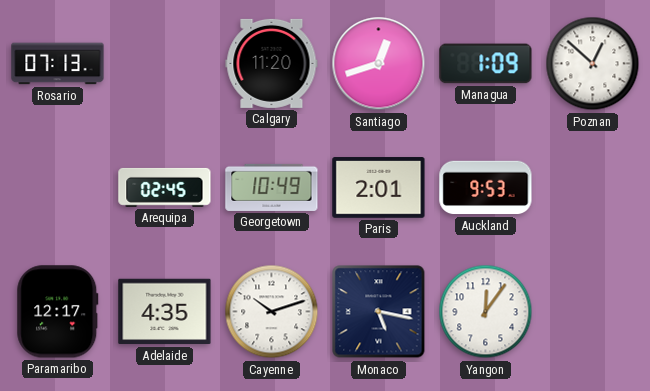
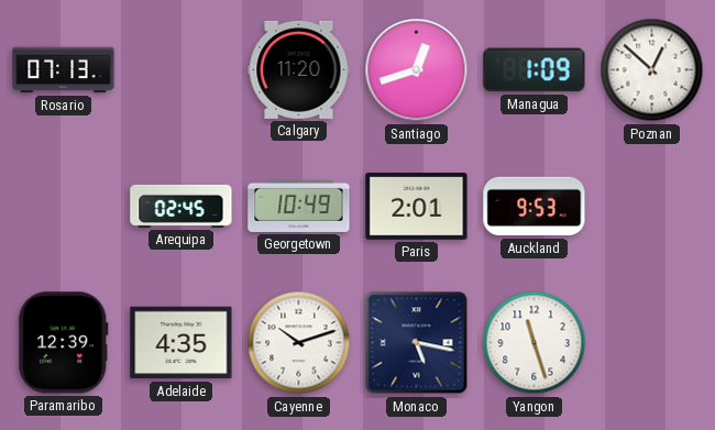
Paramaribo: 12:17 -> 12:39 (64, 343)
Yangon: 12:06 -> 11:27 (535, 343)
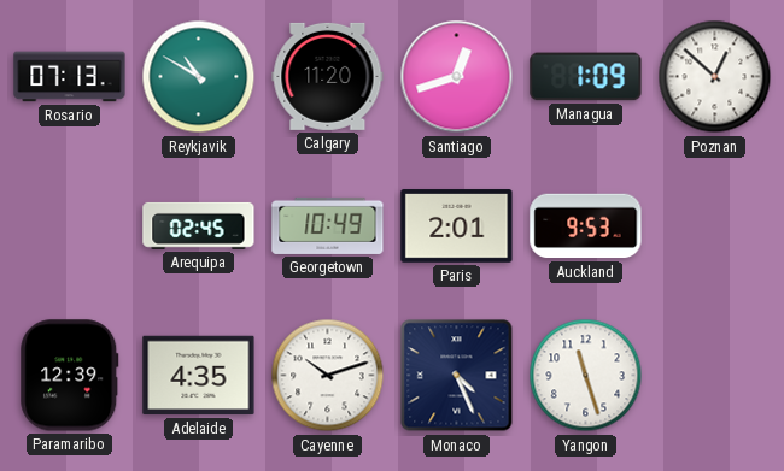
Reykjavik: none -> 10:50 (199, 77)
Monaco: 5:17 -> 4:26 (457, 376)
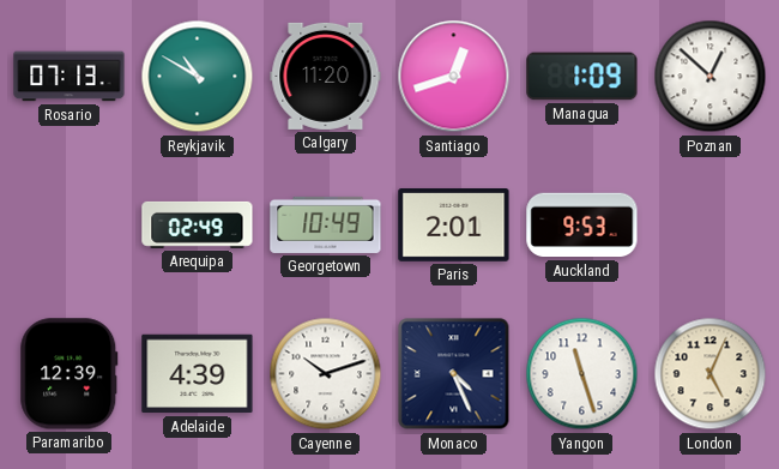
Arequipa: 02:45 -> 02:49 (198, 224)
Adelaide: 4:35 -> 4:39 (198, 374)
London: none -> 5:04 (711, 374)
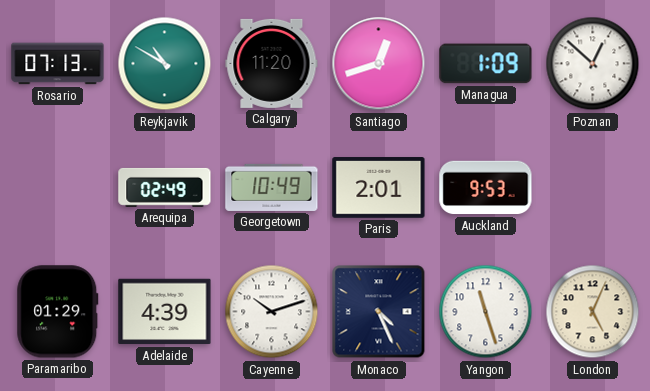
Paramaribo: 12:39 -> 01:29 (58, 312)
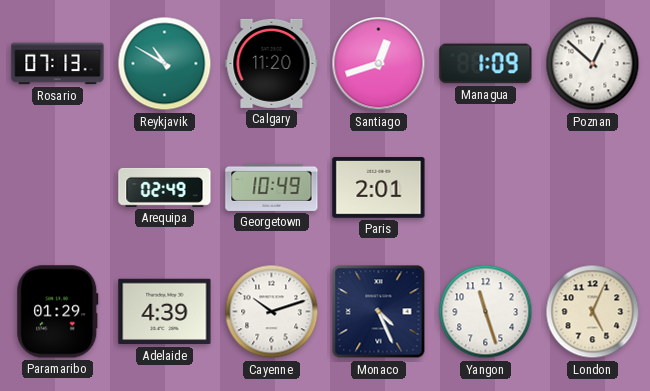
Auckland: 9:53 -> none (486, 188)
